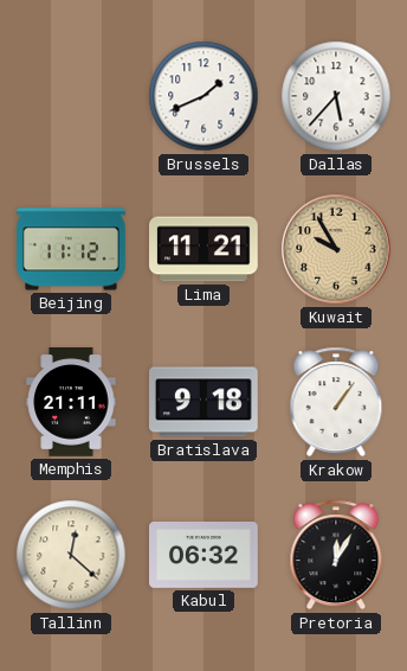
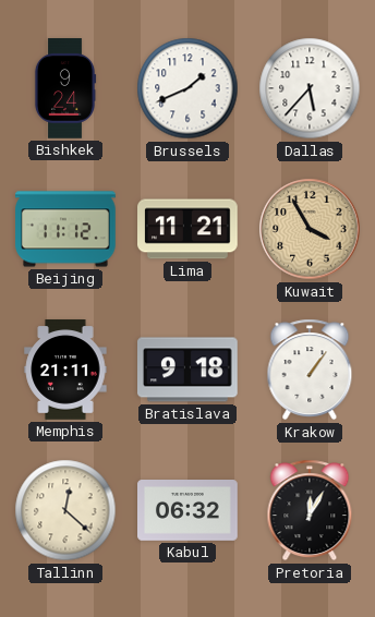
Bishkek: none -> 9:24 (65, 88)
Kuwait: 9:55 -> 3:55 (310, 229)
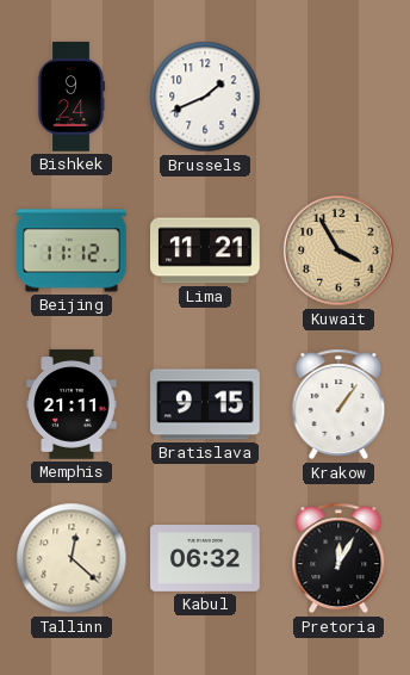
Dallas: 5:37 -> none (310, 88)
Bratislava: 9:18 -> 9:15 (206, 404)
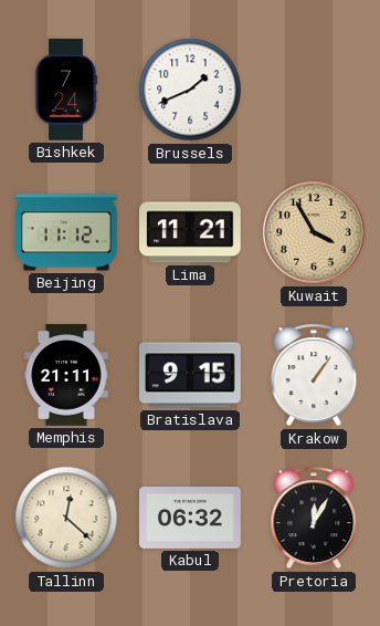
Bishkek: 9:24 -> 7:24 (66, 90)
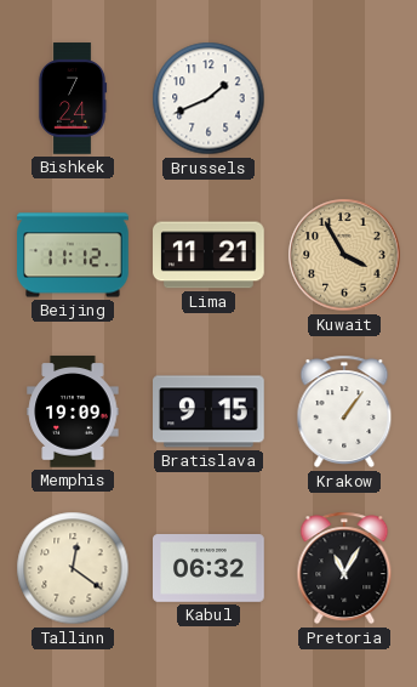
Memphis: 21:11 -> 19:09 (73, 411)
Tallinn: 12:22 -> 12:21 (73, 568)
Pretoria: 12:05 -> 11:05 (344, 568)
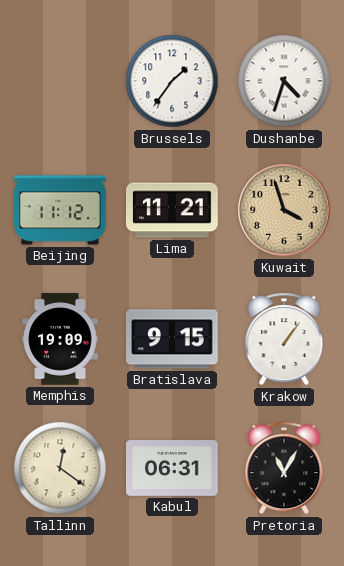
Bishkek: 7:24 -> none (73, 98)
Brussels: 1:41 -> 1:36 (172, 81)
Dushanbe: none -> 4:33 (284, 81)
Kuwait: 3:55 -> 3:57 (284, 210)
Kabul: 06:32 -> 06:31 (172, 469)
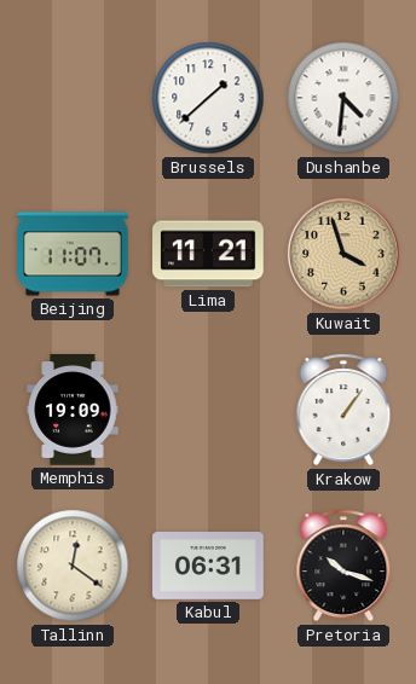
Brussels: 1:36 -> 1:38 (208, 98)
Dushanbe: 4:33 -> 4:31 (343, 98)
Beijing: 11:12 -> 11:07 (73, 254)
Bratislava: 9:15 -> none (173, 339)
Pretoria: 11:05 -> 10:18 (343, 566)
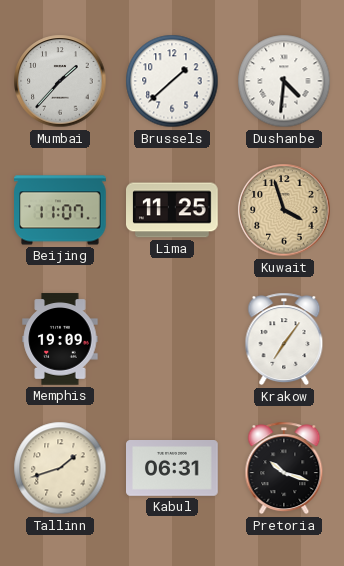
Mumbai: none -> 1:37 (60, 81)
Lima: 11:21 -> 11:25 (173, 210)
Krakow: 1:06 -> 7:06 (284, 339)
Tallinn: 12:21 -> 1:42 (60, 468)
